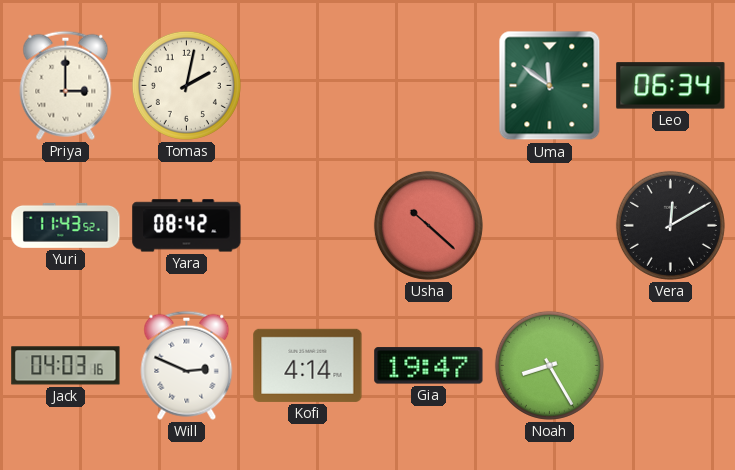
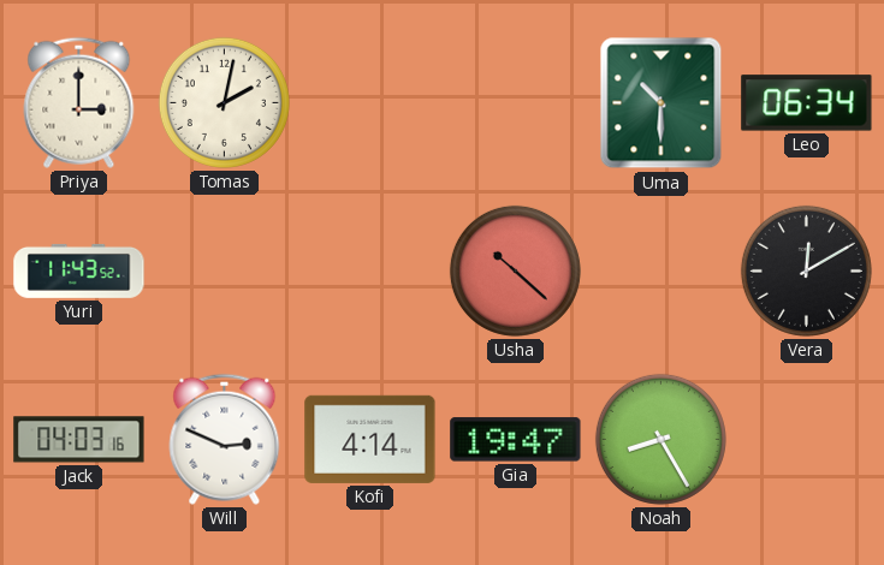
Uma: 11:51 -> 10:30 (661, 103)
Yara: 08:42 -> none (187, 226)
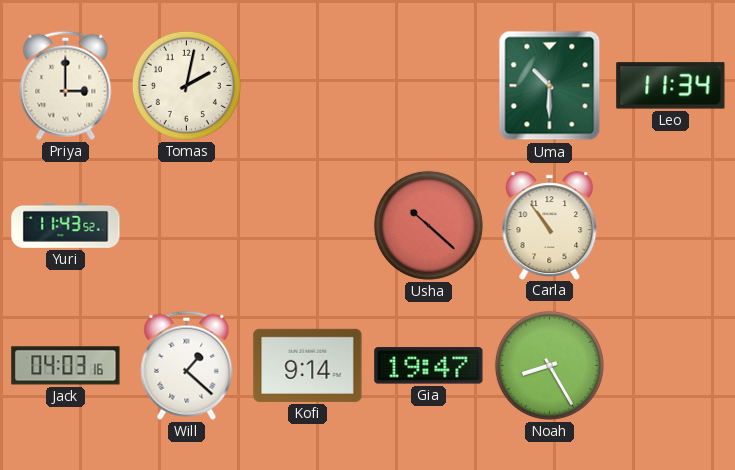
Leo: 06:34 -> 11:34 (671, 86)
Carla: none -> 10:54 (550, 225)
Vera: 12:10 -> none (806, 270)
Will: 2:49 -> 1:22 (187, 365)
Kofi: 4:14 -> 9:14 (308, 365)
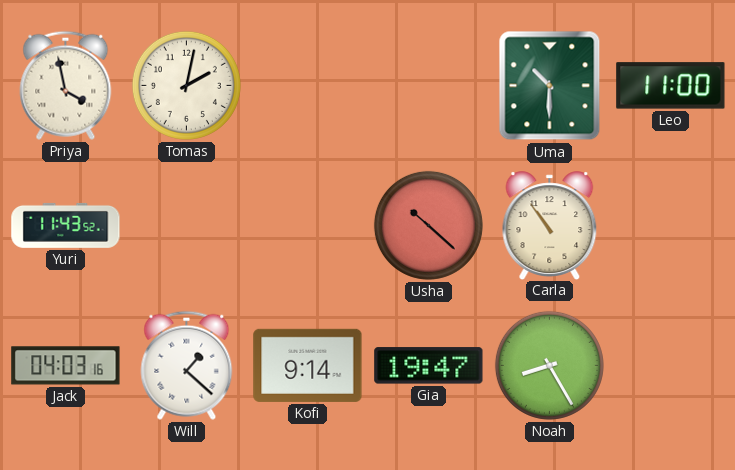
Priya: 3:00 -> 3:58 (66, 85)
Leo: 11:34 -> 11:00 (671, 86)
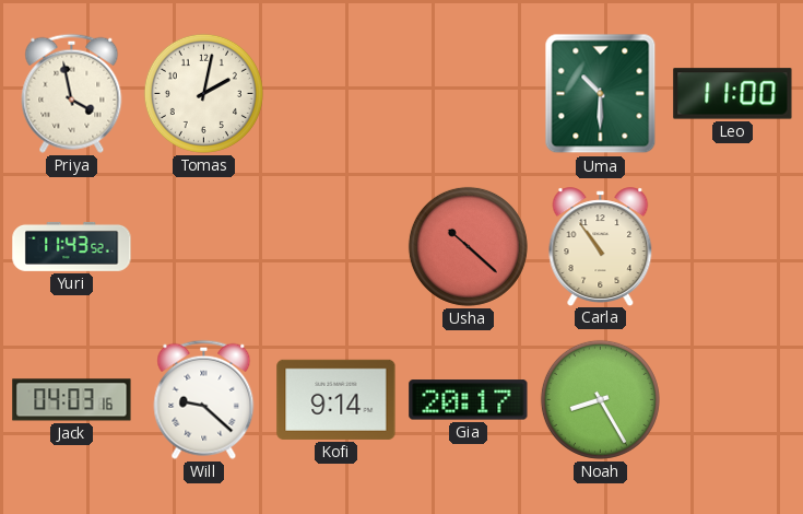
Will: 1:22 -> 9:22 (204, 399)
Gia: 19:47 -> 20:17 (469, 400)
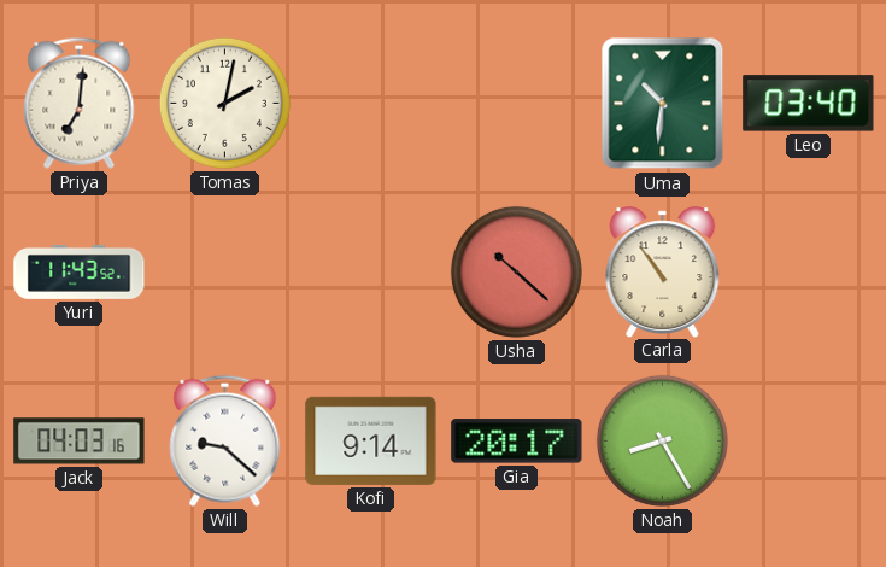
Priya: 3:58 -> 7:01 (80, 103)
Uma: 10:30 -> 10:31 (663, 104)
Leo: 11:00 -> 03:40 (809, 104)
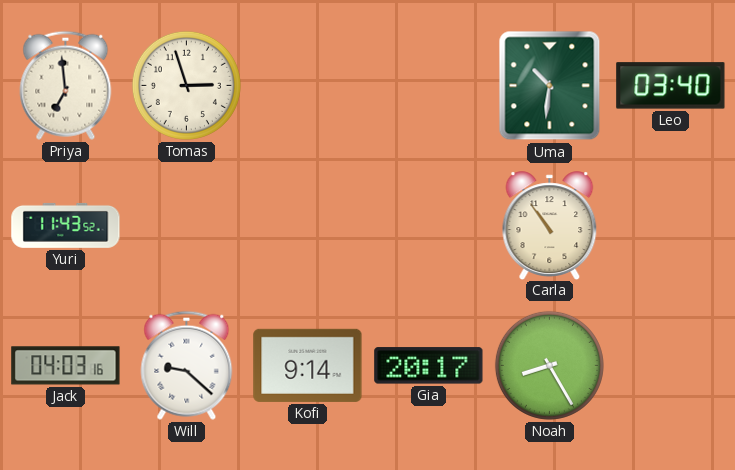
Priya: 7:01 -> 6:59 (66, 85)
Tomas: 2:02 -> 2:57 (186, 85)
Usha: 10:22 -> none (516, 271)
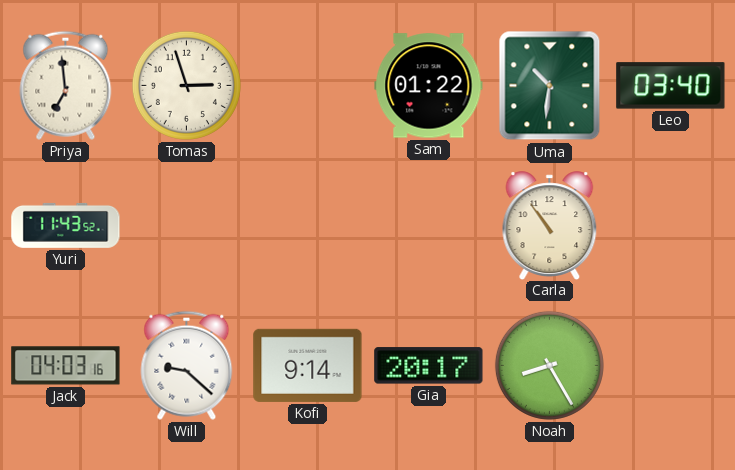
Sam: none -> 01:22 (429, 86)
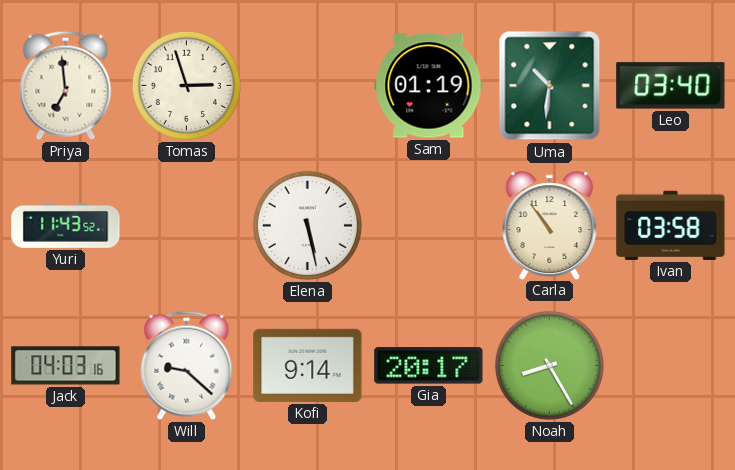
Sam: 01:22 -> 01:19 (429, 86)
Elena: none -> 5:28 (307, 225)
Ivan: none -> 03:58 (671, 225)
